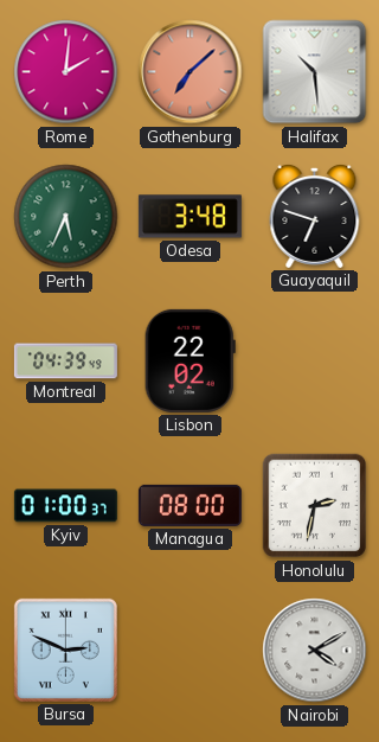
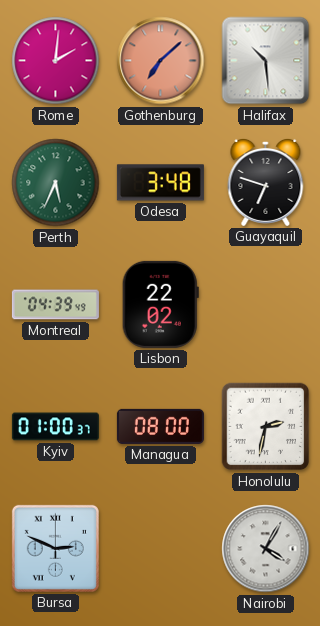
Nairobi: 4:10 -> 4:05 (266, 549)
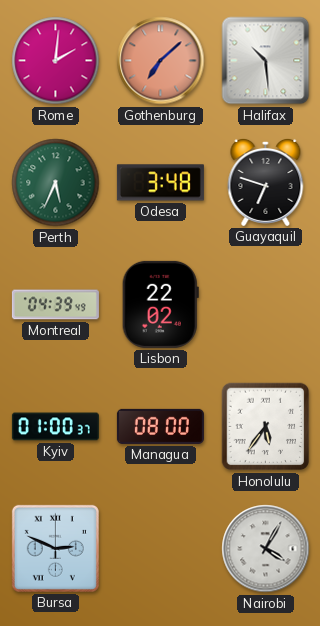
Honolulu: 2:32 -> 5:36 (266, 427)
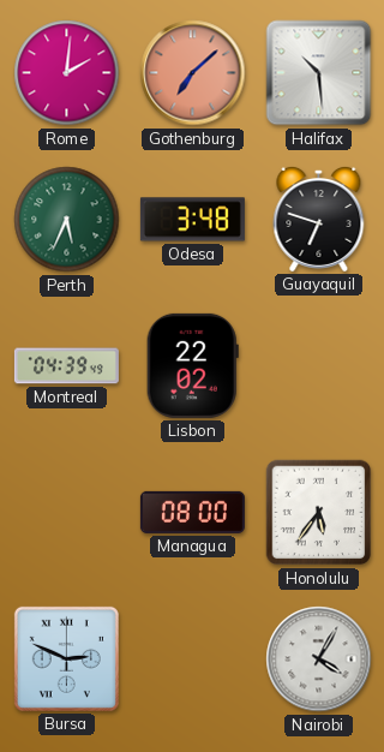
Kyiv: 01:00 -> none (55, 427)
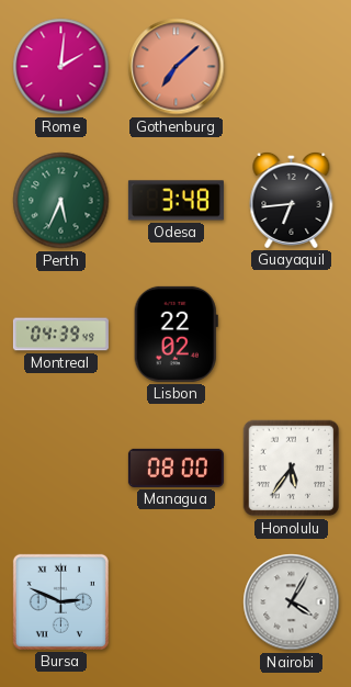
Halifax: 10:29 -> none (319, 73)
Guayaquil: 6:48 -> 6:44 (292, 200)
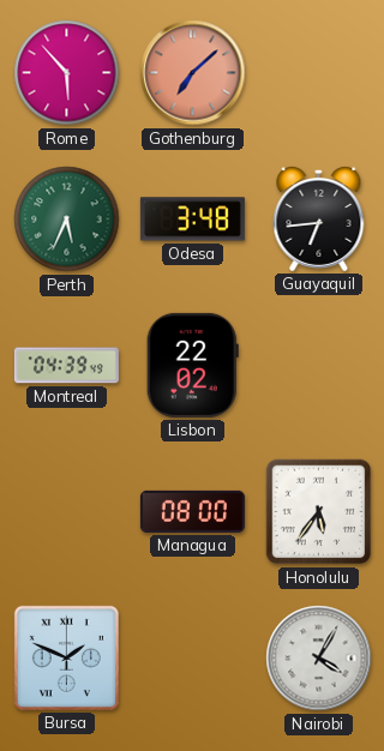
Rome: 2:01 -> 5:53 (67, 73)
Bursa: 2:49 -> 1:49 (66, 657)
